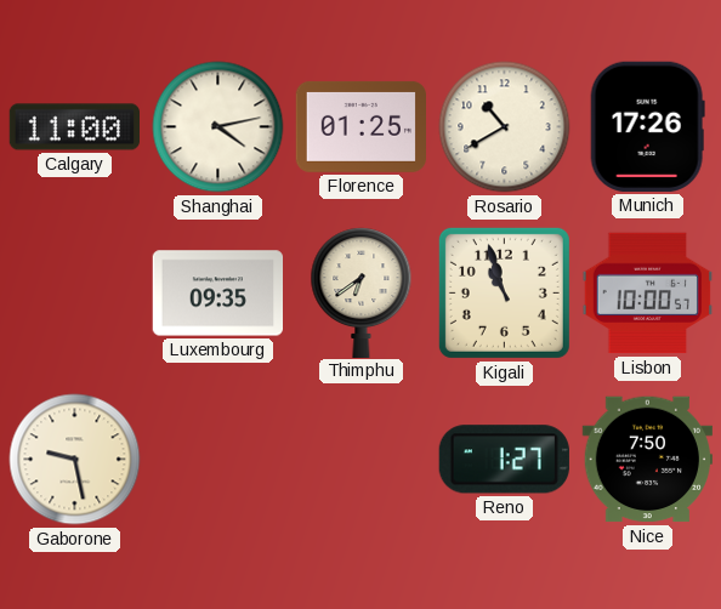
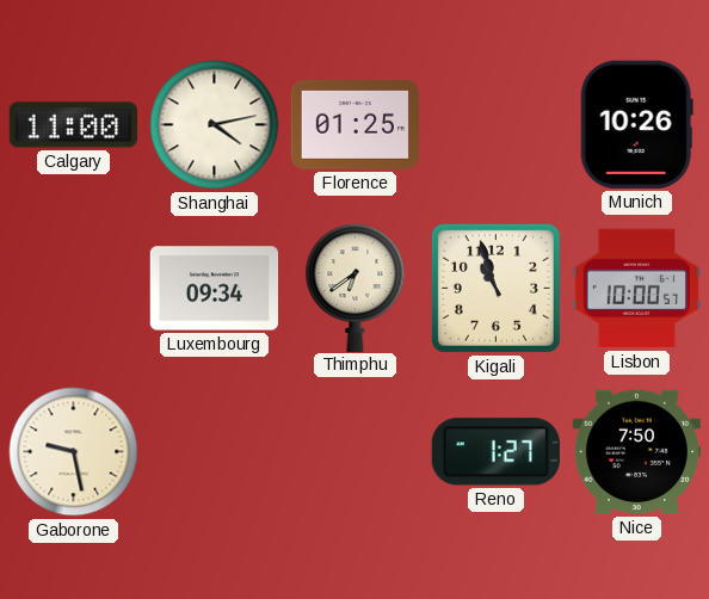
Rosario: 10:40 -> none (505, 127)
Munich: 17:26 -> 10:26 (636, 124)
Luxembourg: 09:35 -> 09:34 (214, 289)
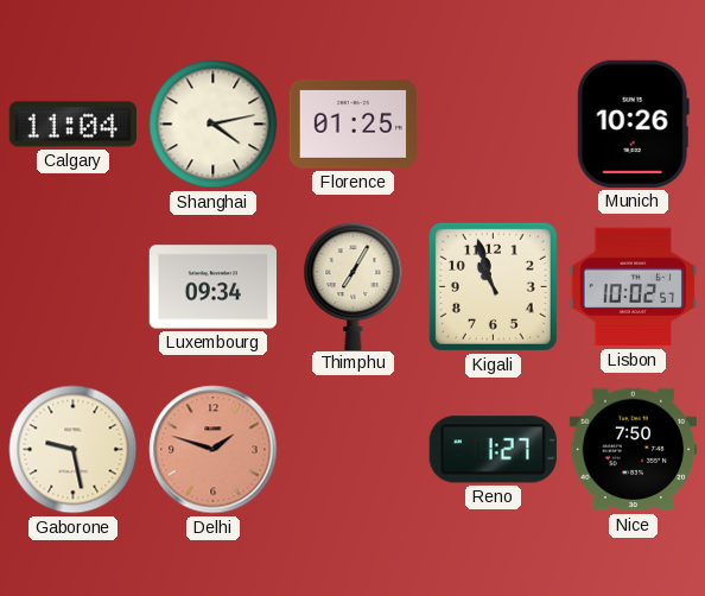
Calgary: 11:00 -> 11:04 (72, 125)
Thimphu: 6:39 -> 7:05 (354, 286)
Lisbon: 10:00 -> 10:02 (633, 287)
Delhi: none -> 1:48 (214, 450)
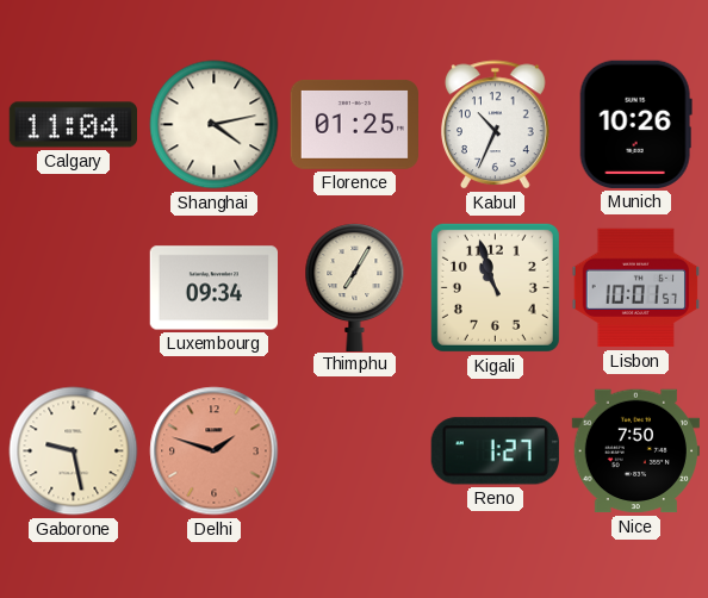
Kabul: none -> 10:34 (496, 125)
Lisbon: 10:02 -> 10:01 (635, 288)
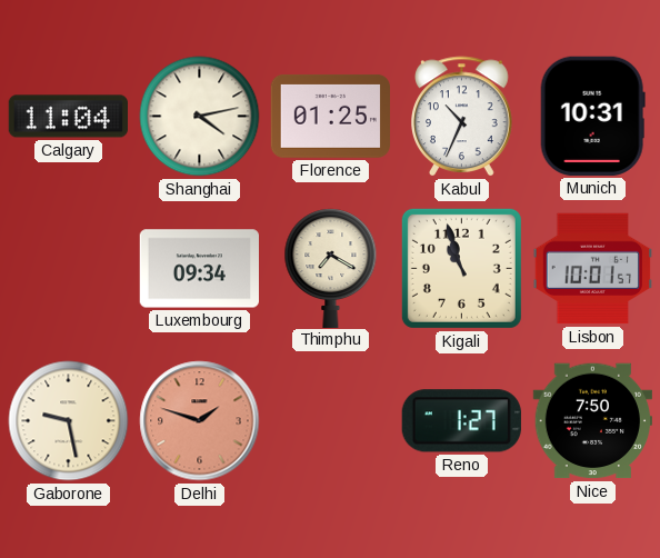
Munich: 10:26 -> 10:31 (592, 116)
Thimphu: 7:05 -> 7:20 (331, 268)
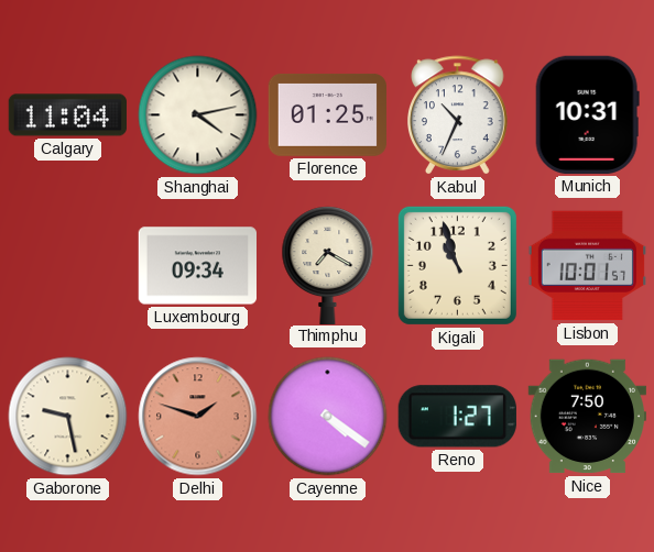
Cayenne: none -> 4:21 (328, 417)
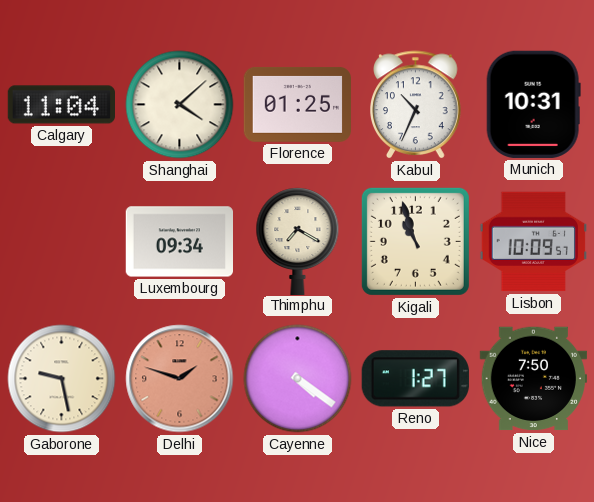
Shanghai: 4:13 -> 4:08 (180, 105)
Lisbon: 10:01 -> 10:09 (533, 242)
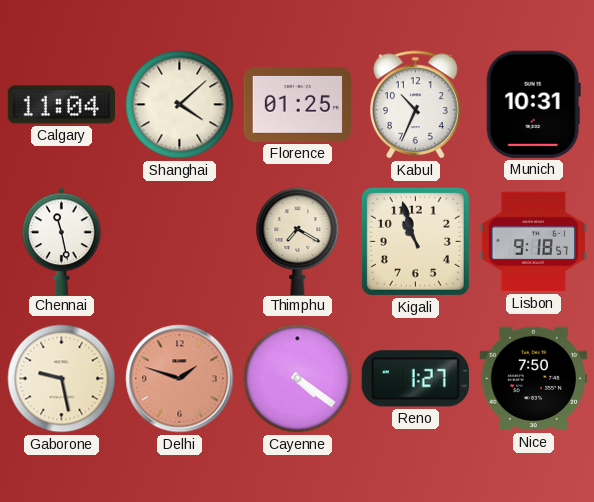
Chennai: none -> 11:28 (62, 241)
Luxembourg: 09:34 -> none (179, 242)
Lisbon: 10:09 -> 9:18 (533, 242)
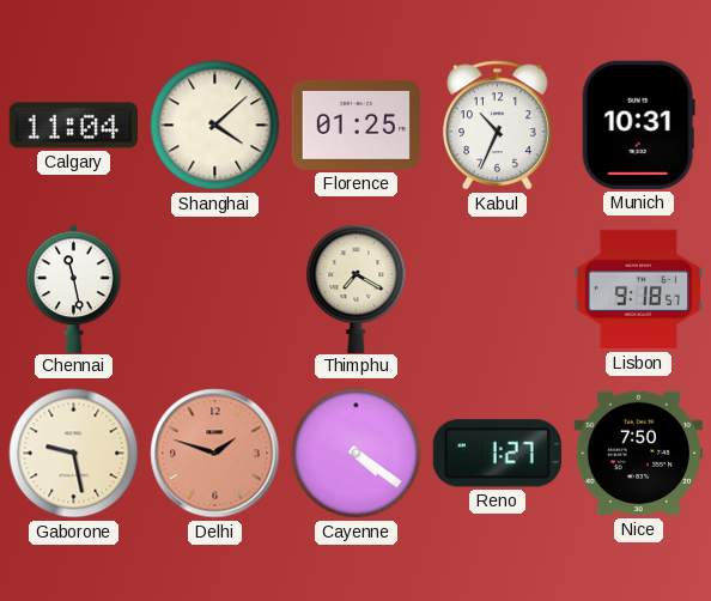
Kigali: 10:57 -> none (415, 241)
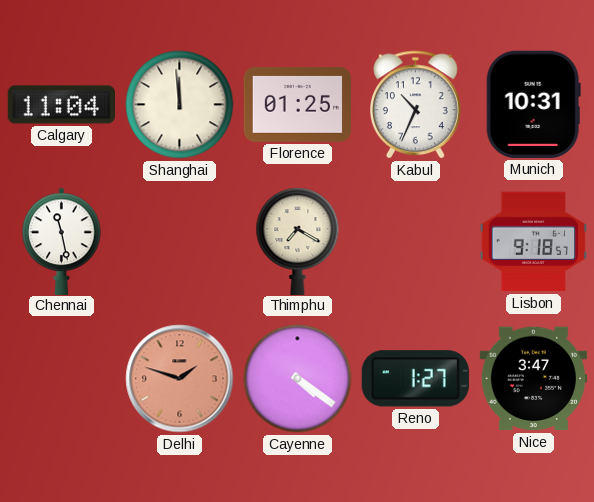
Shanghai: 4:08 -> 11:59 (180, 105)
Gaborone: 9:28 -> none (74, 454)
Nice: 7:50 -> 3:47 (533, 379)
